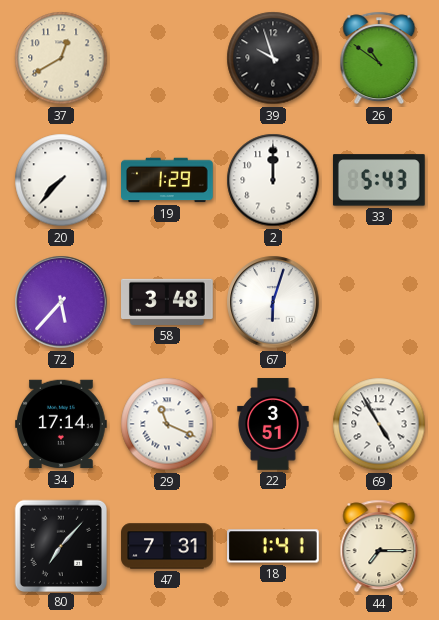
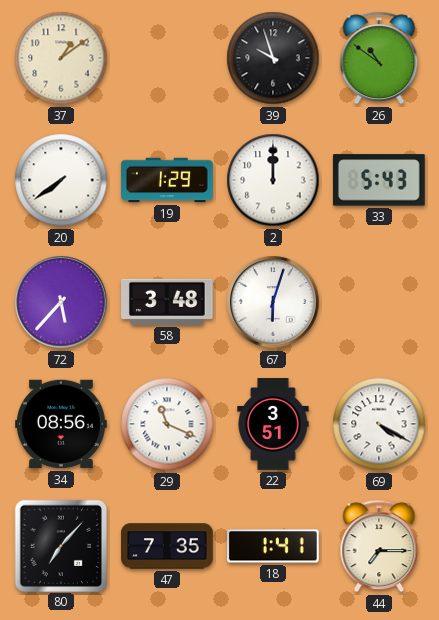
37: 12:40 -> 1:09 (61, 58)
20: 7:37 -> 7:39 (61, 180)
34: 17:14 -> 08:56 (62, 424)
69: 4:55 -> 4:20 (379, 424)
47: 7:31 -> 7:35 (167, 546)
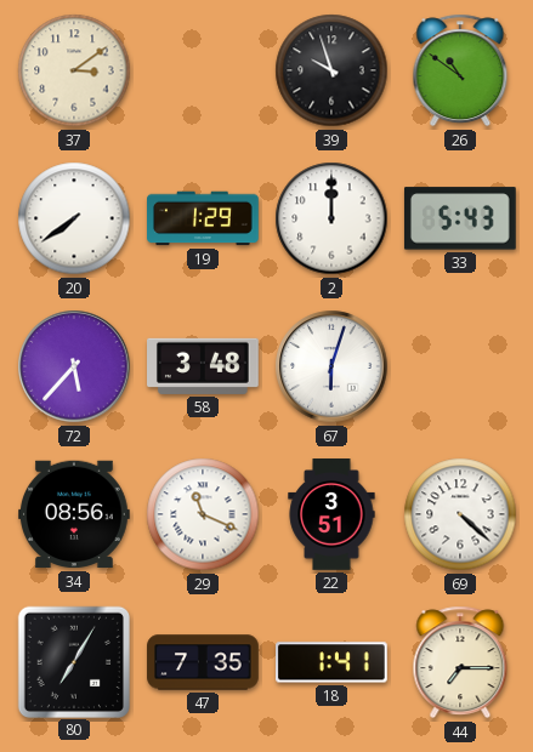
37: 1:09 -> 3:09 (74, 70)
69: 4:20 -> 4:22 (460, 514)
80: 7:07 -> 7:05 (73, 661)
